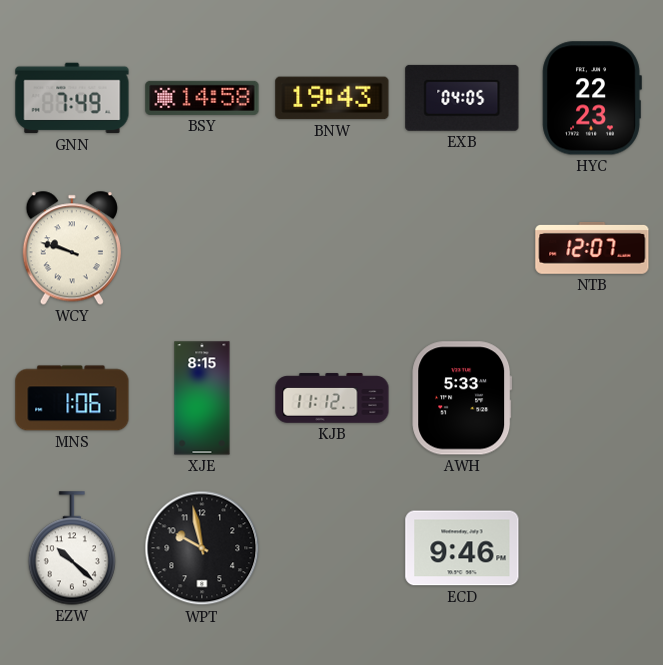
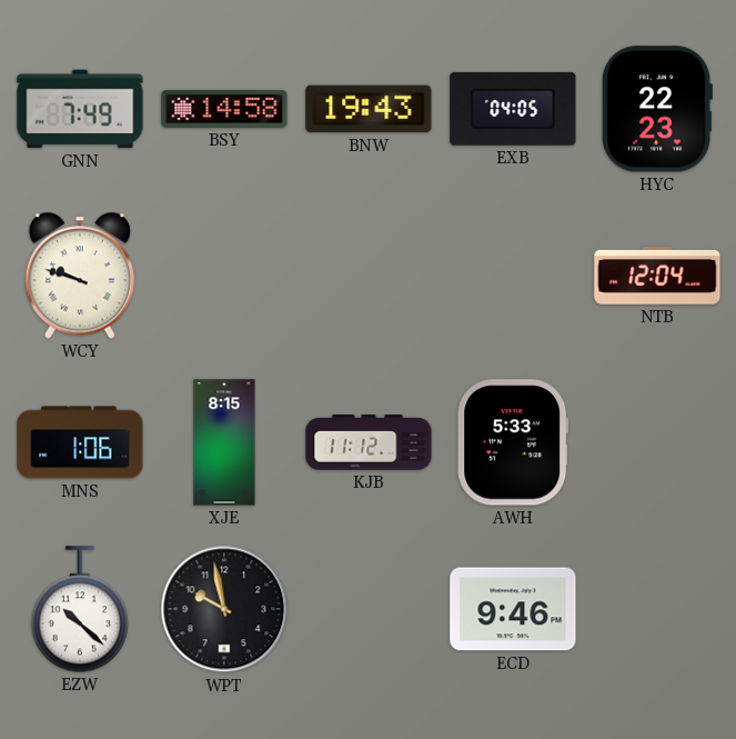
NTB: 12:07 -> 12:04 (657, 277)
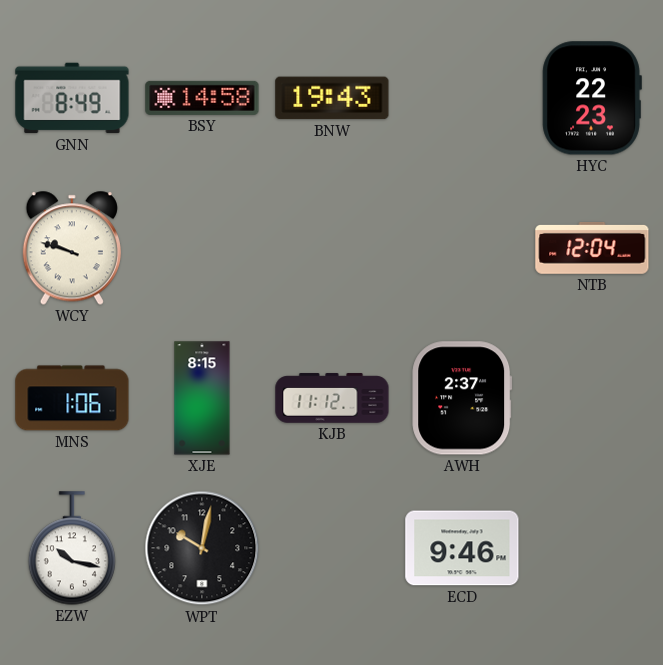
GNN: 7:49 -> 8:49 (72, 98)
EXB: 04:05 -> none (513, 109)
AWH: 5:33 -> 2:37 (462, 398)
EZW: 10:22 -> 10:17 (71, 548)
WPT: 9:58 -> 10:02 (202, 548)
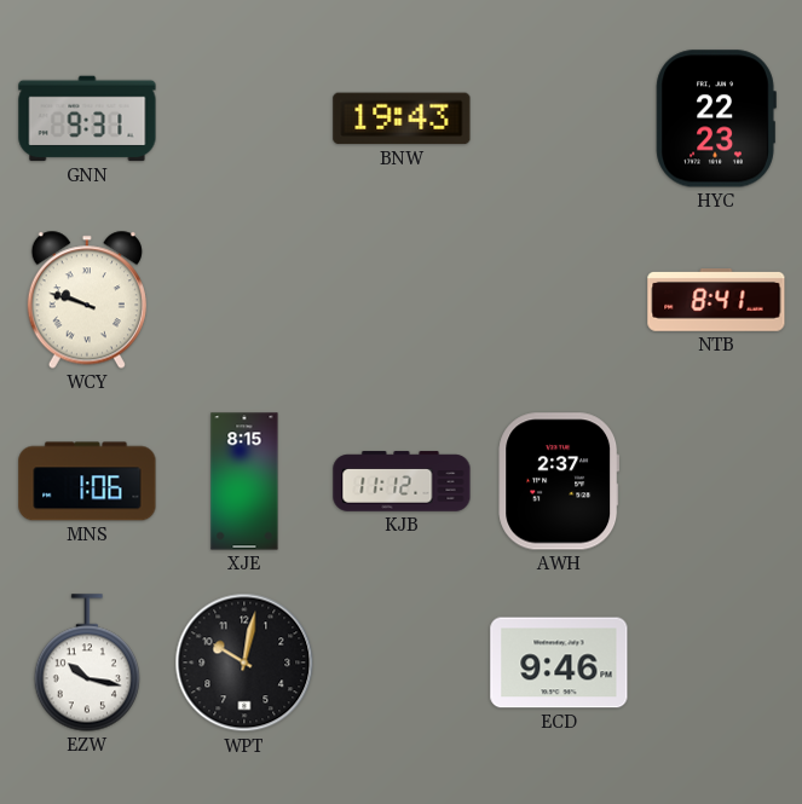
GNN: 8:49 -> 9:31 (87, 118)
BSY: 14:58 -> none (202, 98)
NTB: 12:04 -> 8:41 (716, 301)
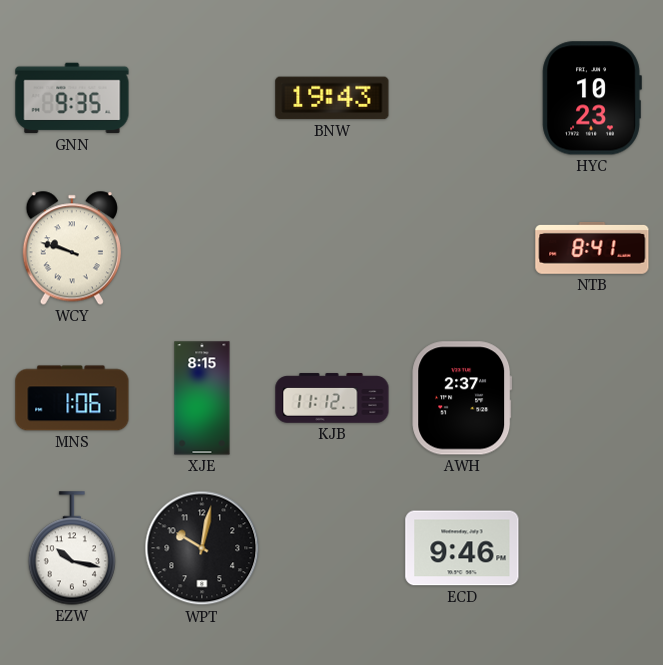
GNN: 9:31 -> 9:35 (72, 98)
HYC: 22:23 -> 10:23 (592, 98)
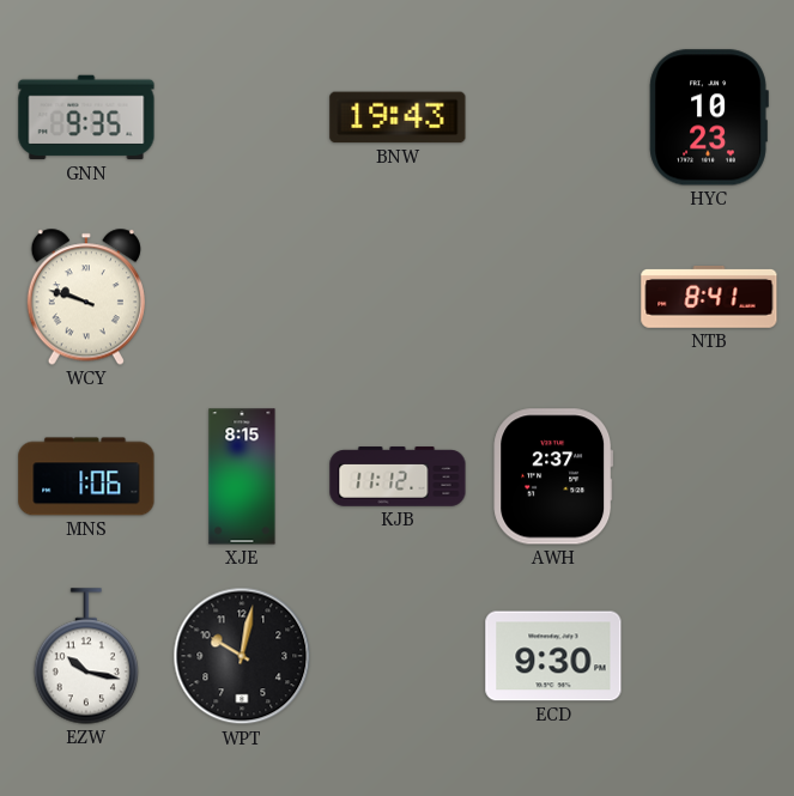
ECD: 9:46 -> 9:30 (553, 656)
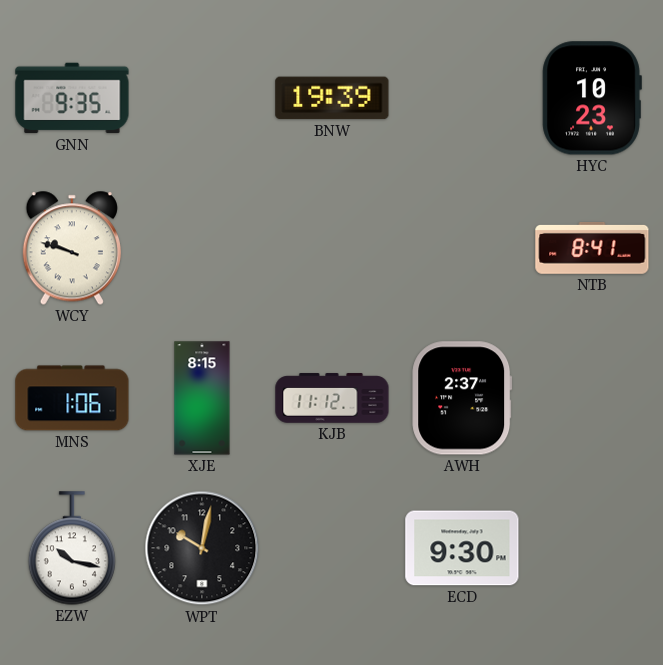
BNW: 19:43 -> 19:39 (332, 98)
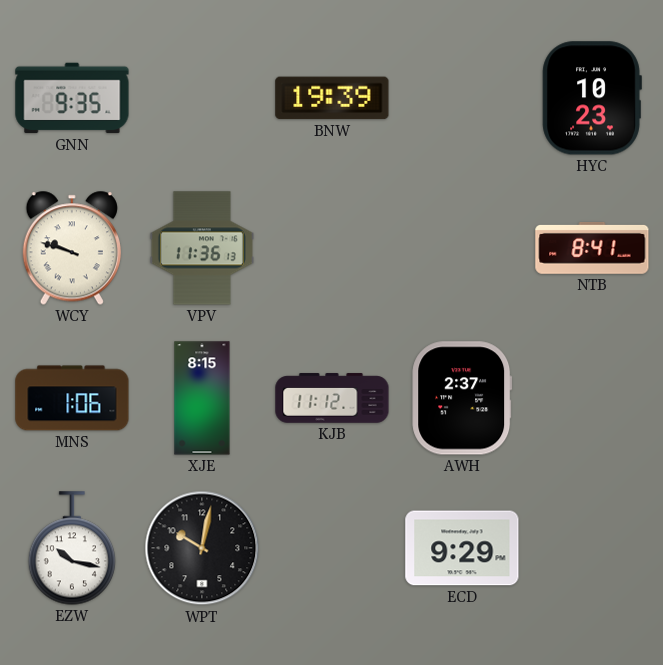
VPV: none -> 11:36 (202, 248)
ECD: 9:30 -> 9:29 (462, 548)
